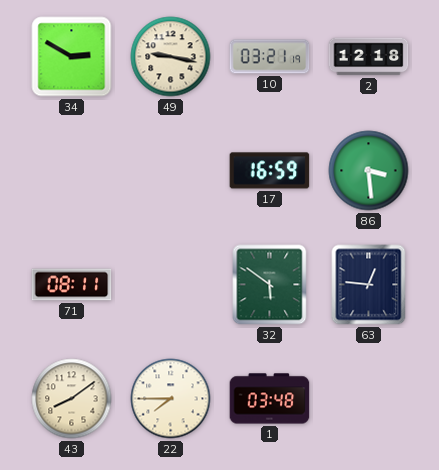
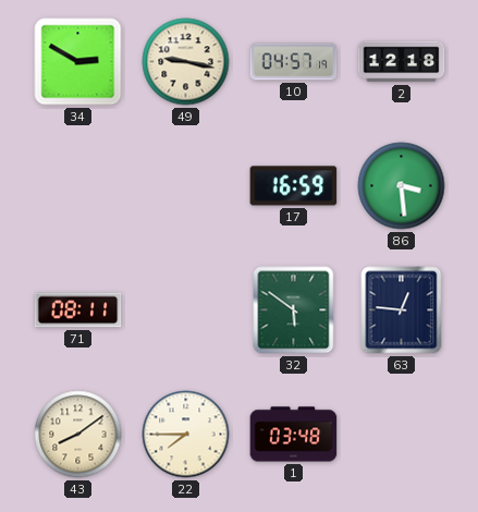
10: 03:21 -> 04:57 (294, 62)
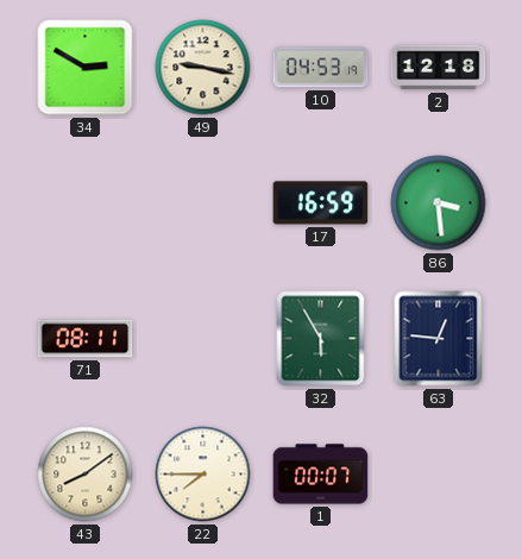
10: 04:57 -> 04:53 (321, 68)
32: 5:51 -> 5:55 (321, 339)
1: 03:48 -> 00:07 (321, 475)
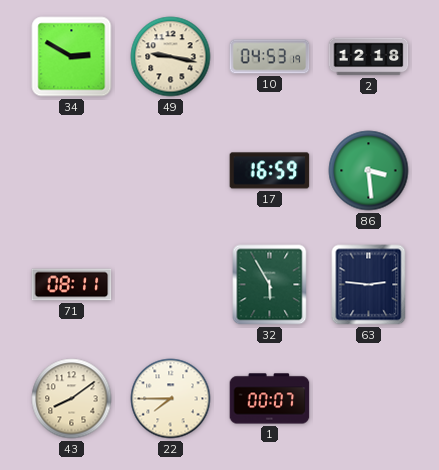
63: 12:46 -> 2:46 (369, 285)
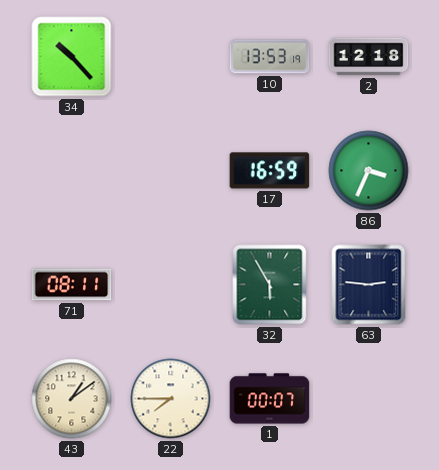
34: 2:50 -> 10:23 (72, 57)
49: 9:17 -> none (171, 57)
10: 04:53 -> 13:53 (270, 57)
86: 3:29 -> 3:34 (369, 171)
43: 8:09 -> 1:09 (72, 399)
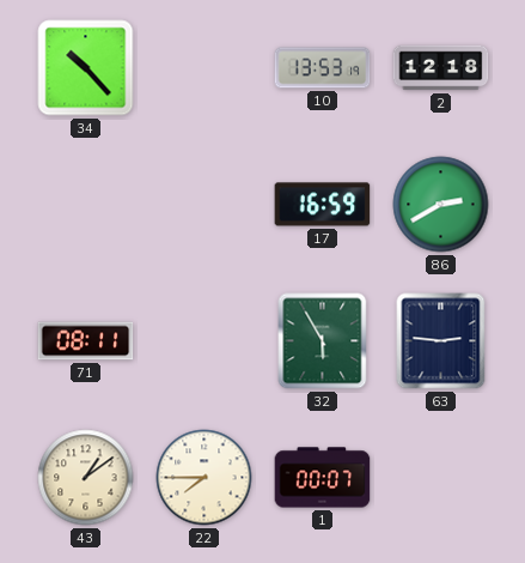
86: 3:34 -> 2:40 (441, 205)
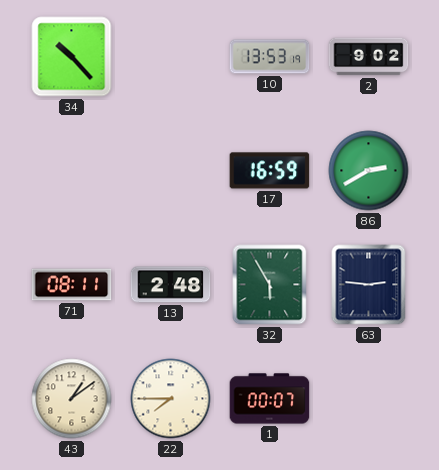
2: 12:18 -> 9:02 (369, 57)
13: none -> 2:48 (171, 285)
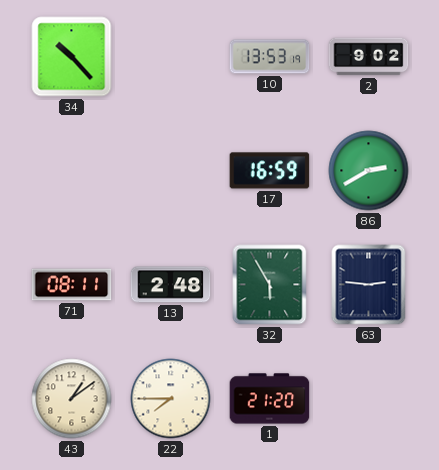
1: 00:07 -> 21:20 (270, 399)
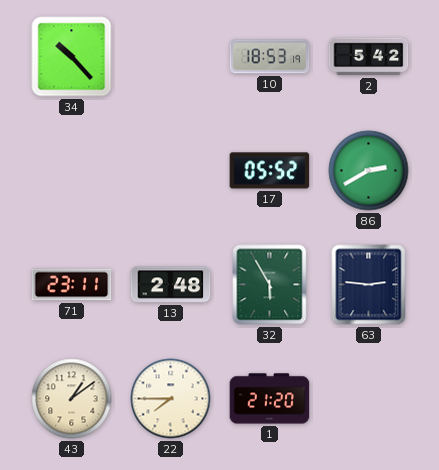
10: 13:53 -> 18:53 (270, 57)
2: 9:02 -> 5:42 (369, 57)
17: 16:59 -> 05:52 (270, 171)
71: 08:11 -> 23:11 (72, 285)
